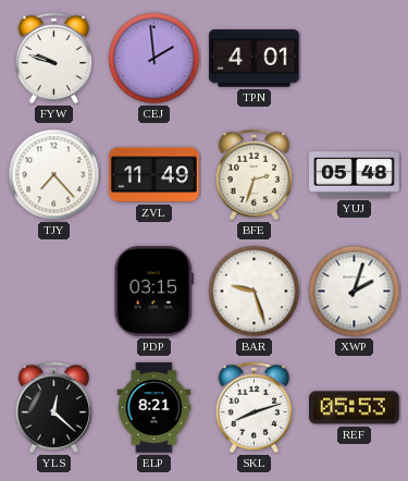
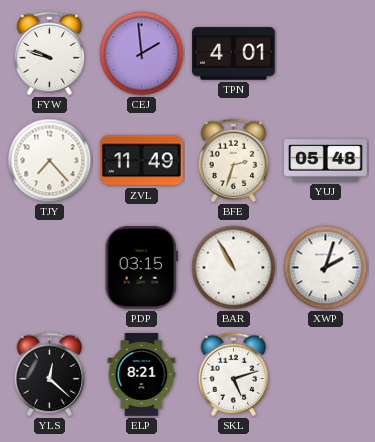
BAR: 9:27 -> 10:55 (234, 268)
SKL: 8:12 -> 5:12 (234, 375)
REF: 05:53 -> none (355, 408)
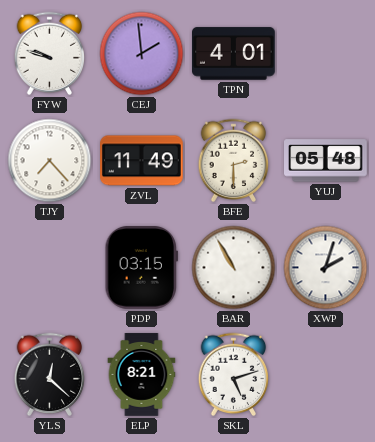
BFE: 2:33 -> 2:30 (234, 161)
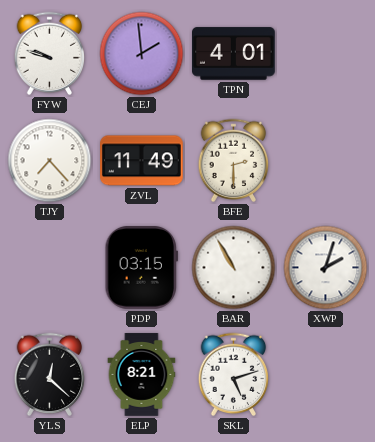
YUJ: 05:48 -> none (326, 161)
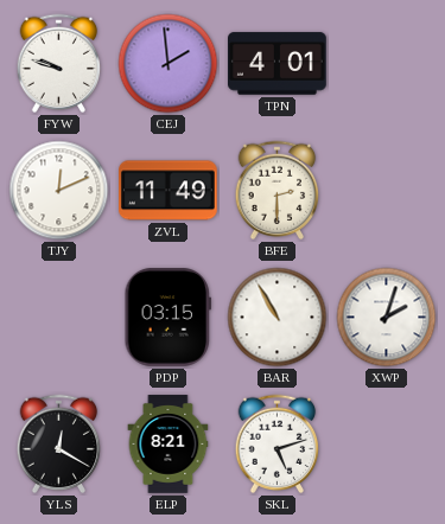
TJY: 7:23 -> 12:11 (59, 191)
YLS: 12:22 -> 12:20 (59, 445)
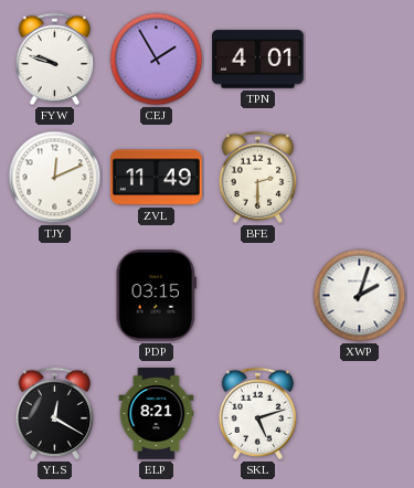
CEJ: 1:59 -> 1:55 (157, 60)
BAR: 10:55 -> none (278, 318)
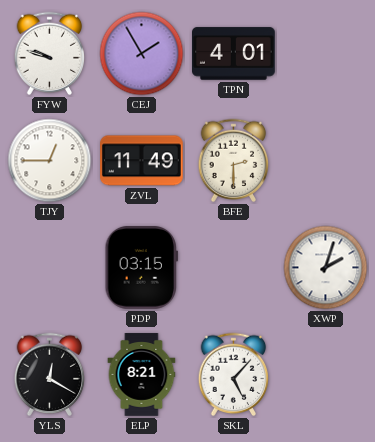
TJY: 12:11 -> 12:45 (50, 161)
SKL: 5:12 -> 5:07 (234, 375)
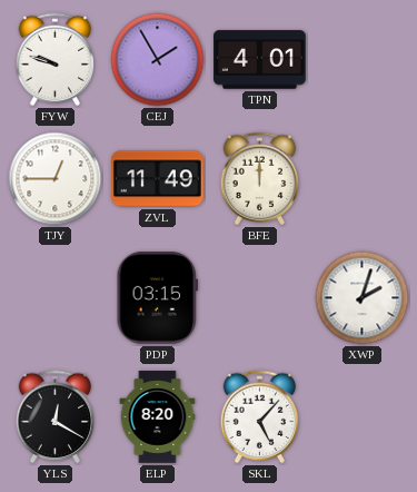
BFE: 2:30 -> 12:00 (260, 179)
ELP: 8:21 -> 8:20 (158, 417)
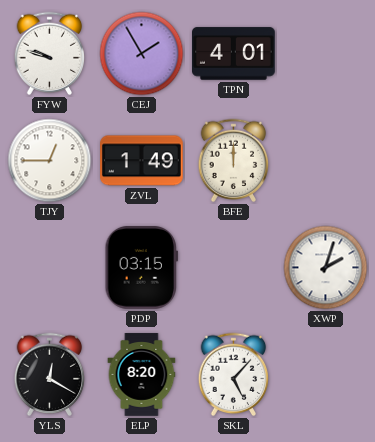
ZVL: 11:49 -> 1:49 (142, 161)
